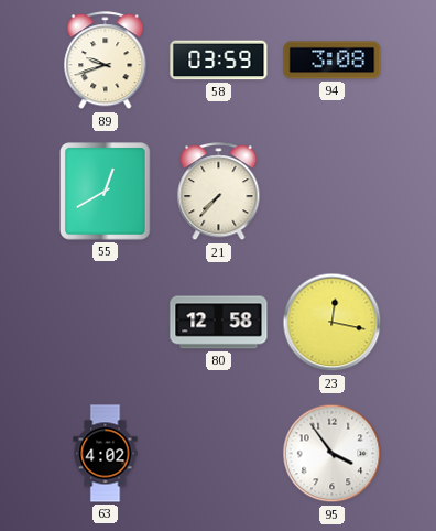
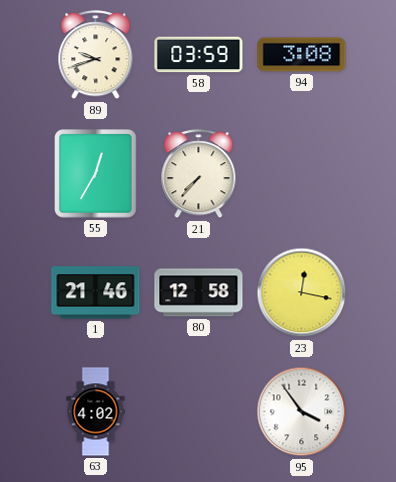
55: 12:40 -> 12:35 (96, 174)
1: none -> 21:46 (96, 293)
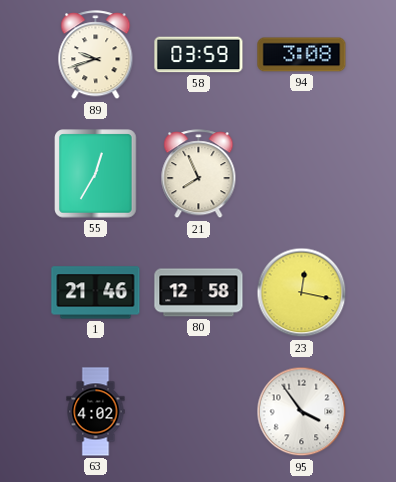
21: 7:37 -> 7:56 (199, 174)
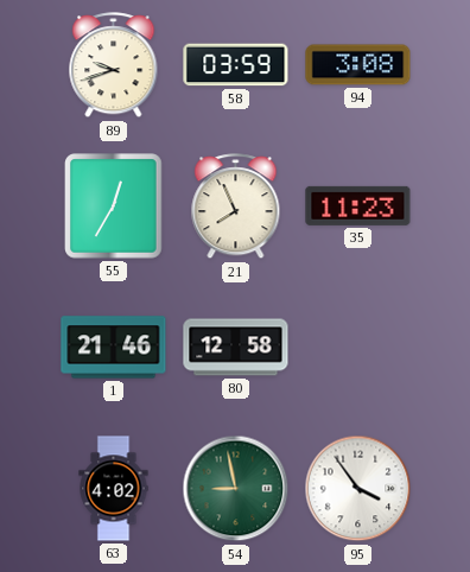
35: none -> 11:23 (358, 205)
23: 12:17 -> none (302, 293)
54: none -> 8:58 (236, 489)
